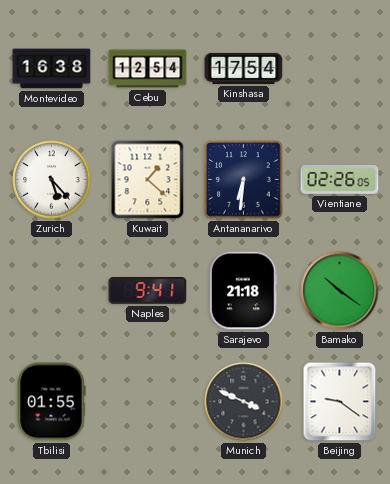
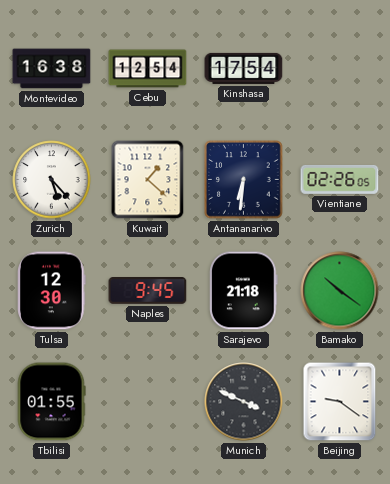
Tulsa: none -> 12:30 (52, 291)
Naples: 9:41 -> 9:45 (148, 291)
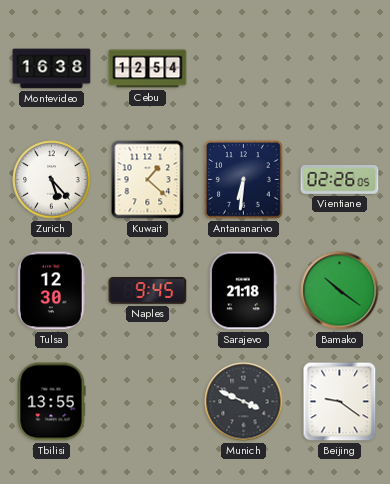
Kinshasa: 17:54 -> none (244, 68)
Tbilisi: 01:55 -> 13:55 (51, 402)
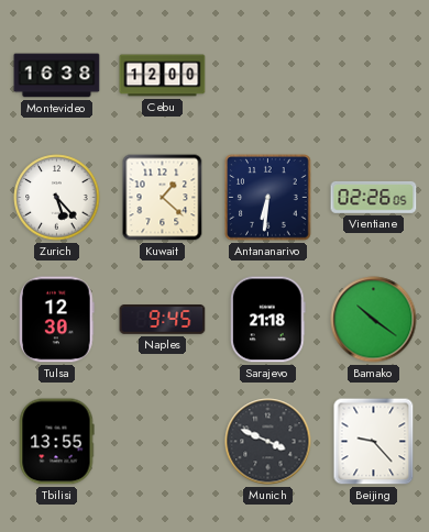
Cebu: 12:54 -> 12:00 (163, 76)
Beijing: 9:21 -> 9:23 (374, 442)
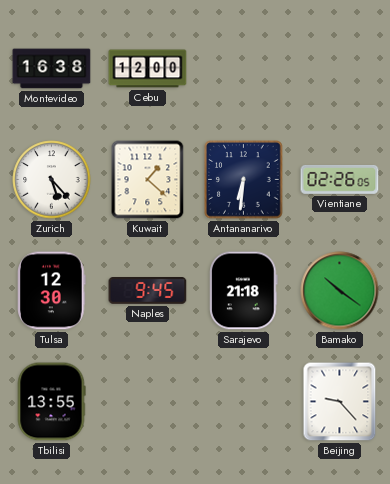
Munich: 3:49 -> none (268, 442)
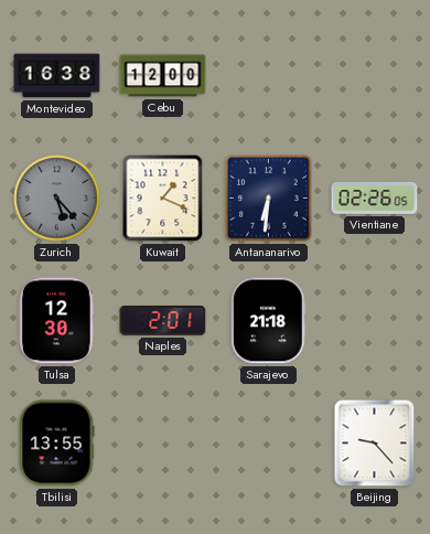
Zurich dial: white -> grey (57, 199)
Kuwait: 1:22 -> 1:19 (163, 199)
Naples: 9:45 -> 2:01 (163, 321)
Bamako: 10:21 -> none (340, 291)
